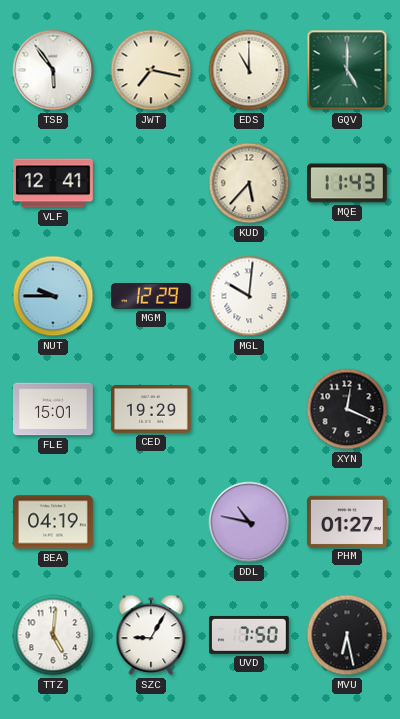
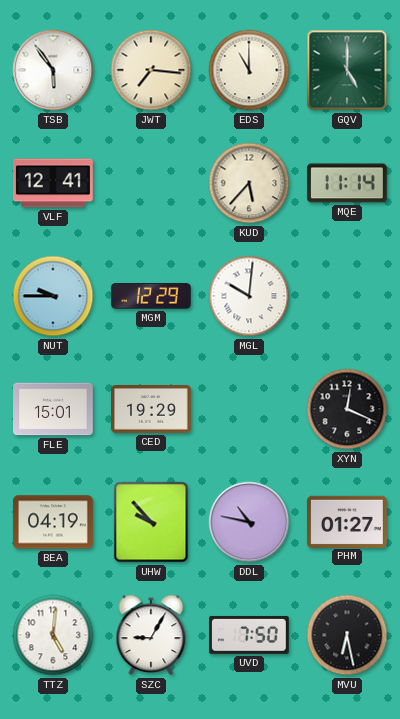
JWT: 7:17 -> 7:16 (151, 70)
MQE: 11:43 -> 11:14 (348, 183)
UHW: none -> 9:53 (151, 522)
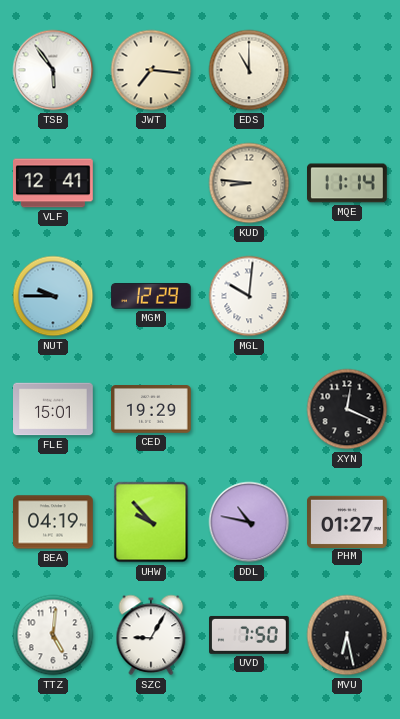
GQV: 5:00 -> none (347, 70)
KUD: 5:37 -> 8:46 (249, 183)
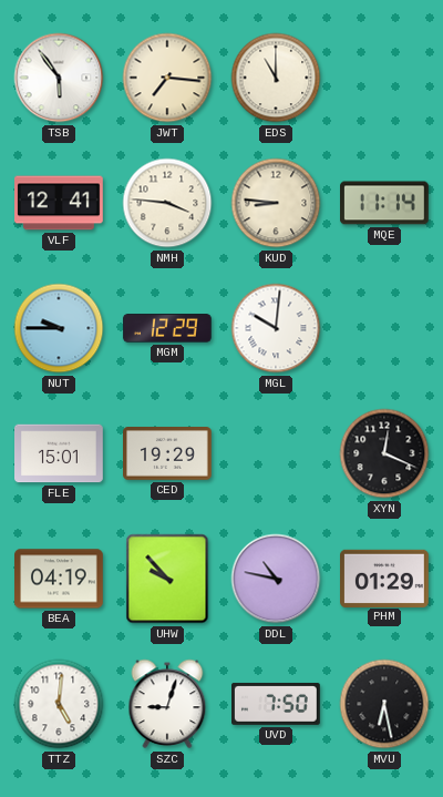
NMH: none -> 3:46 (167, 203)
PHM: 01:27 -> 01:29 (385, 578)
SZC: 9:05 -> 9:03 (167, 704)
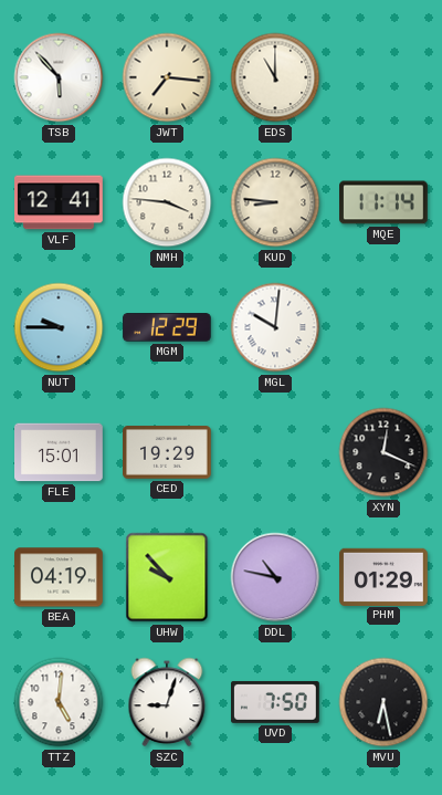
TSB: 5:54 -> 5:53 (59, 77)
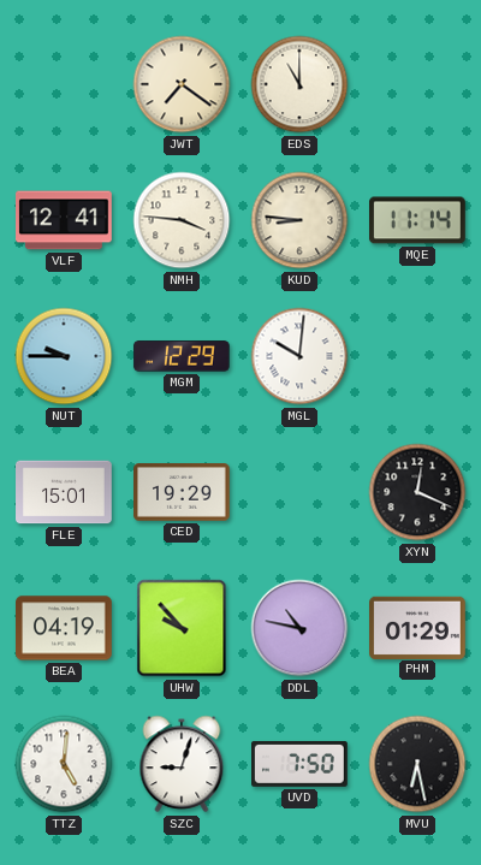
TSB: 5:53 -> none (59, 77)
JWT: 7:16 -> 7:21 (182, 84)
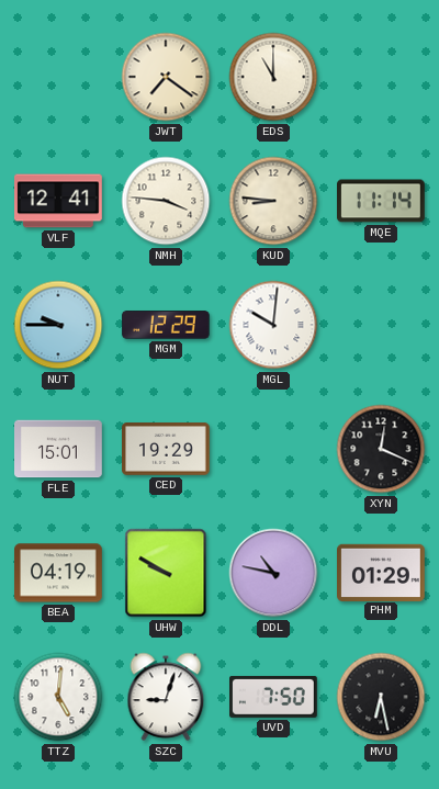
UHW: 9:53 -> 9:50 (166, 573)
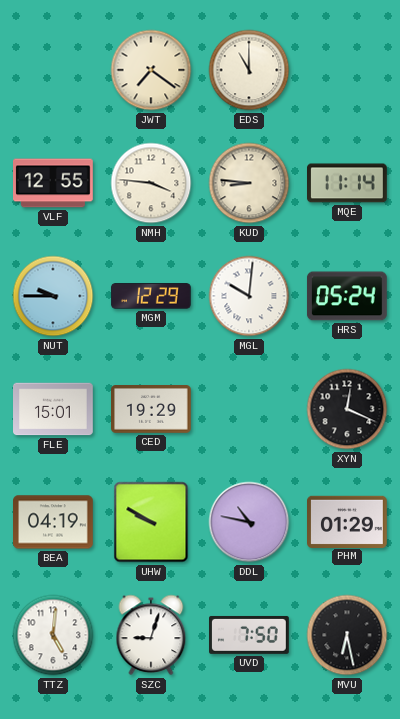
VLF: 12:41 -> 12:55 (54, 183)
HRS: none -> 05:24 (347, 296)
